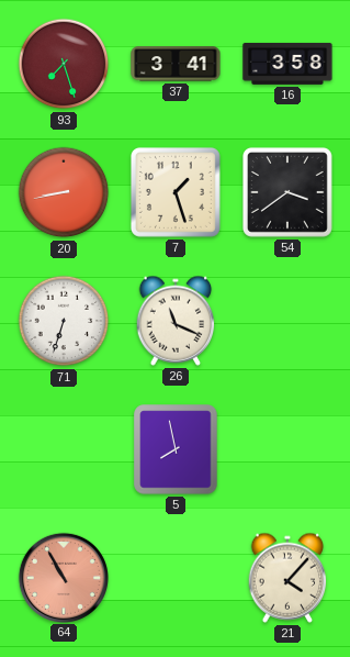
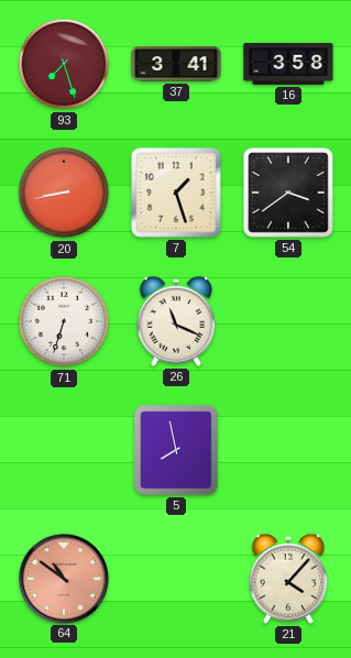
64: 10:55 -> 10:51 (63, 578)
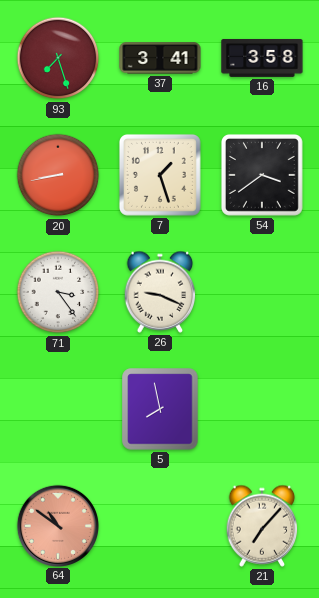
71: 6:33 -> 3:24 (58, 292)
26: 11:19 -> 9:19 (160, 292)
21: 4:07 -> 7:07 (262, 526)
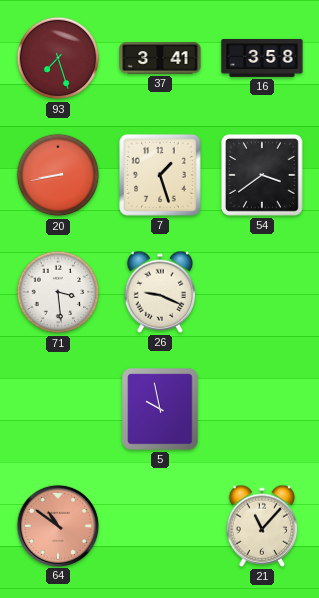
71: 3:24 -> 3:29 (58, 292)
5: 7:58 -> 9:58 (160, 409)
21: 7:07 -> 11:07 (262, 526)
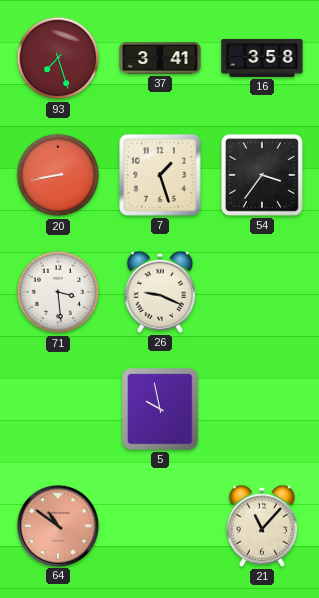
54: 3:39 -> 3:36 (262, 175)
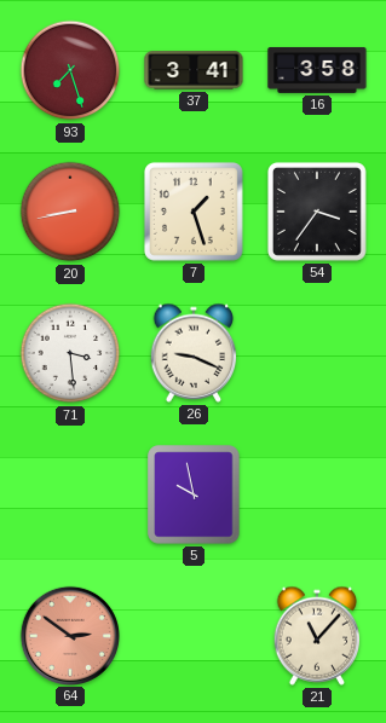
64: 10:51 -> 2:51 (69, 635)
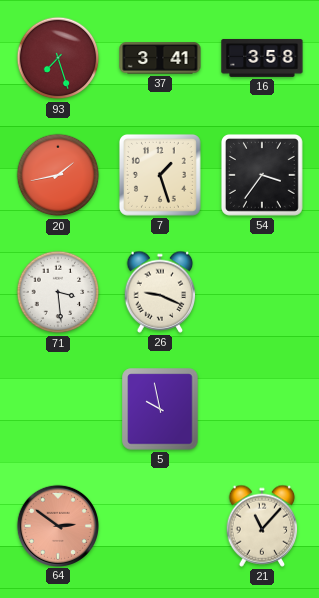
20: 8:43 -> 1:43 (58, 175)
